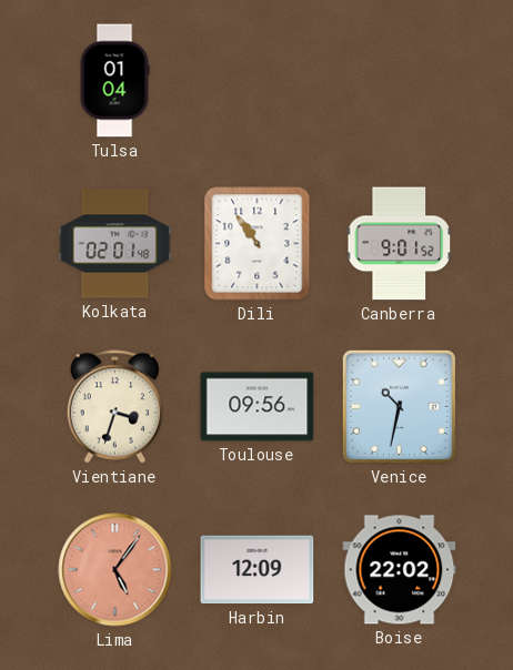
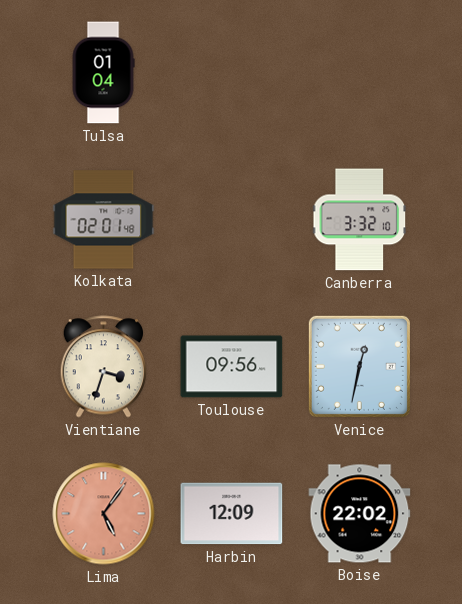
Dili: 10:54 -> none (258, 244)
Canberra: 9:01 -> 3:32 (359, 220)
Venice: 10:32 -> 12:32 (359, 366)
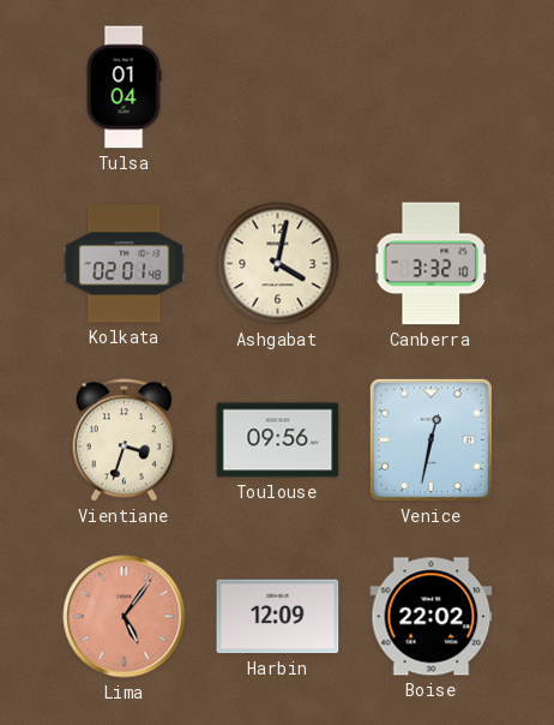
Ashgabat: none -> 4:02 (278, 264)
